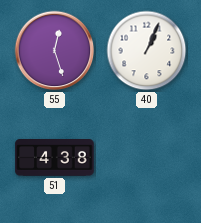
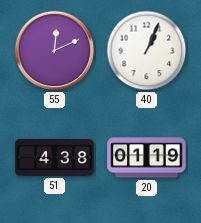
55: 12:27 -> 12:11 (55, 51)
20: none -> 01:19 (147, 158)
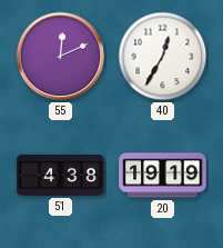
40: 1:04 -> 12:35 (163, 57)
20: 01:19 -> 19:19 (163, 176)
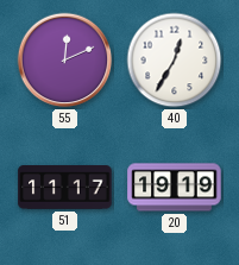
51: 4:38 -> 11:17 (65, 188)
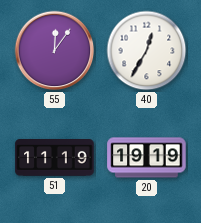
55: 12:11 -> 12:06 (55, 51)
51: 11:17 -> 11:19 (55, 158)
